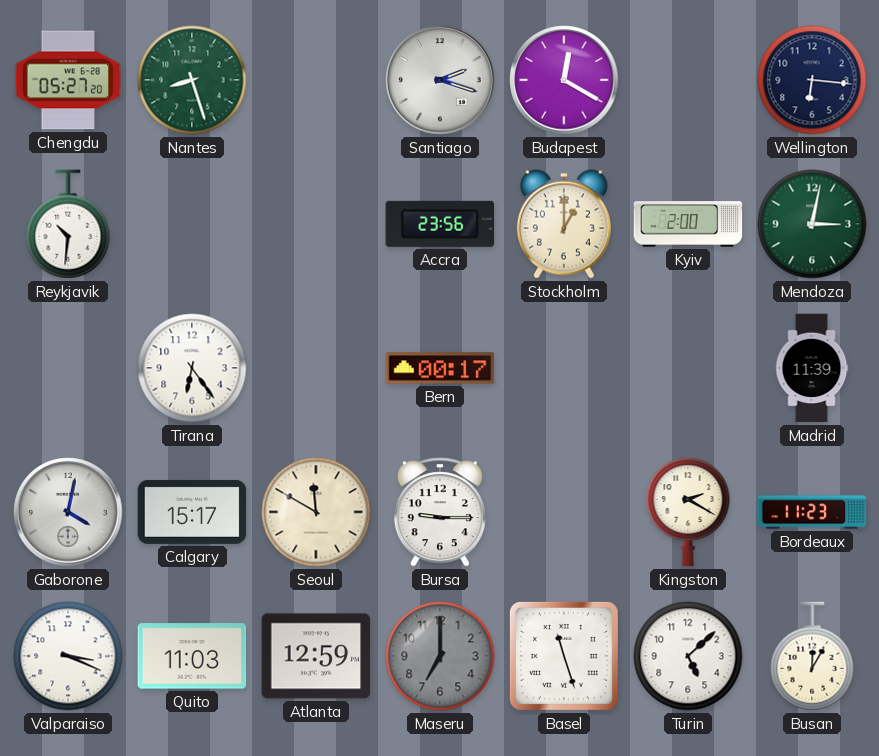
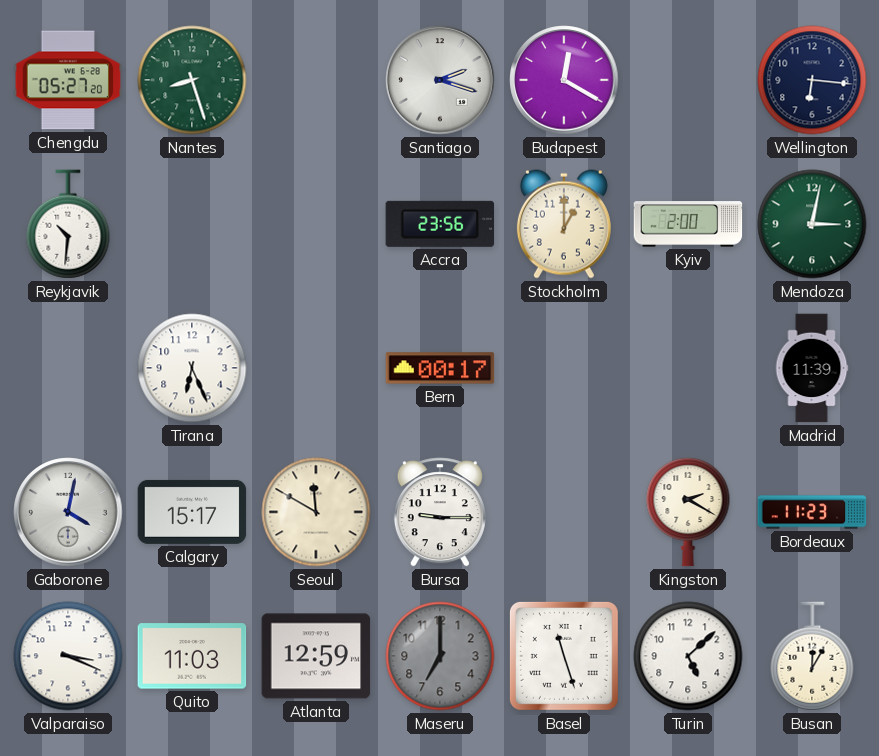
Tirana: 6:24 -> 6:26 (192, 368)
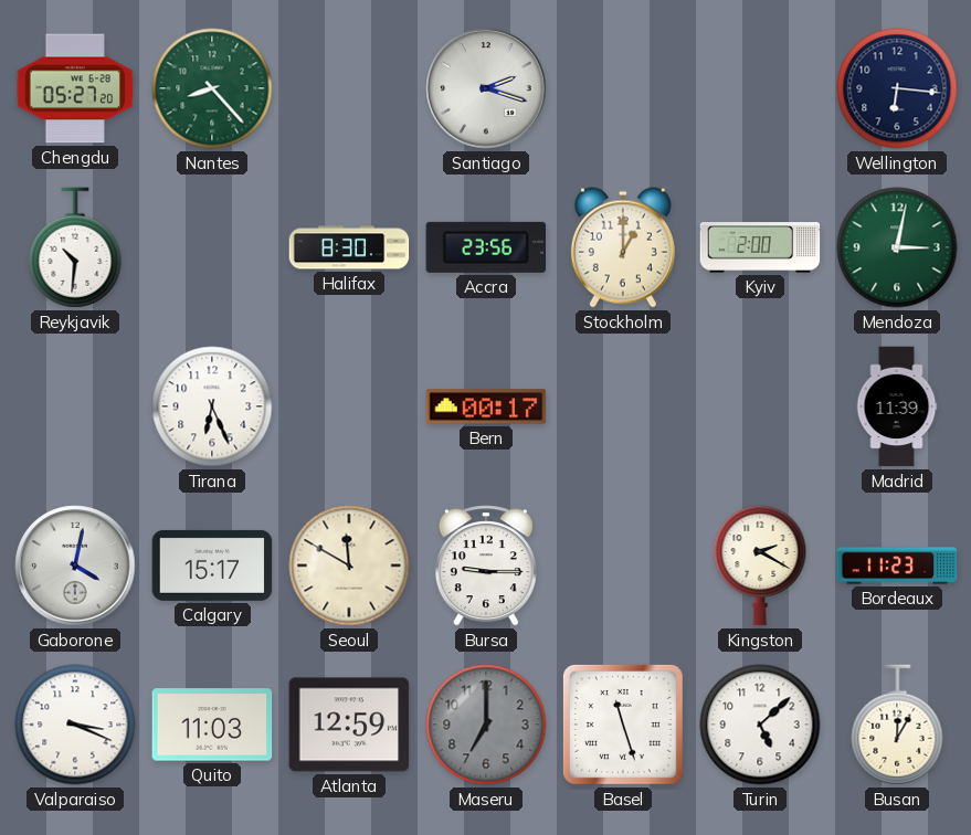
Nantes: 8:27 -> 8:23 (212, 88)
Budapest: 12:20 -> none (564, 80)
Halifax: none -> 8:30 (349, 247)
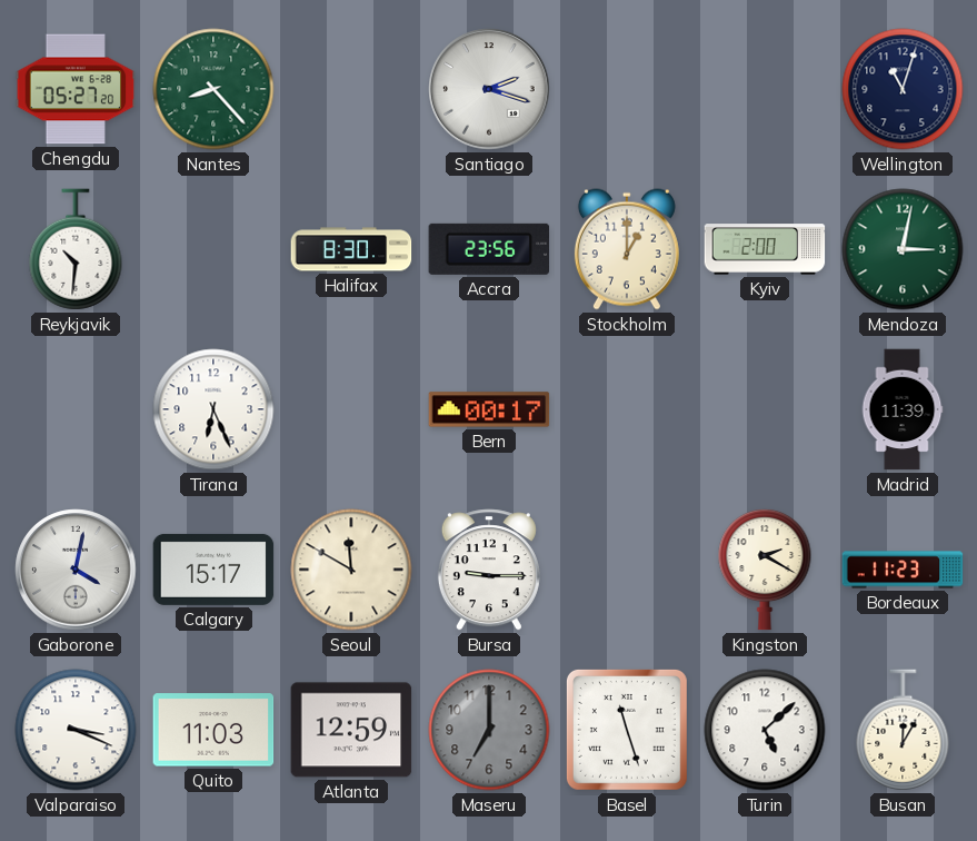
Wellington: 6:16 -> 11:03 (903, 89)
